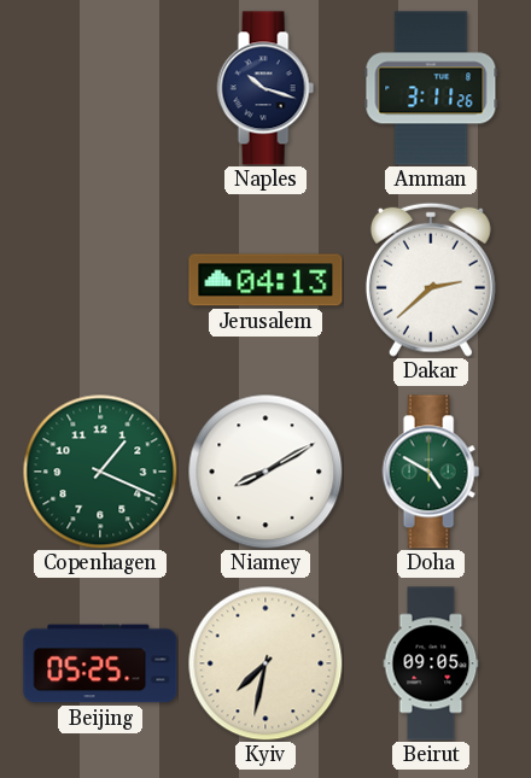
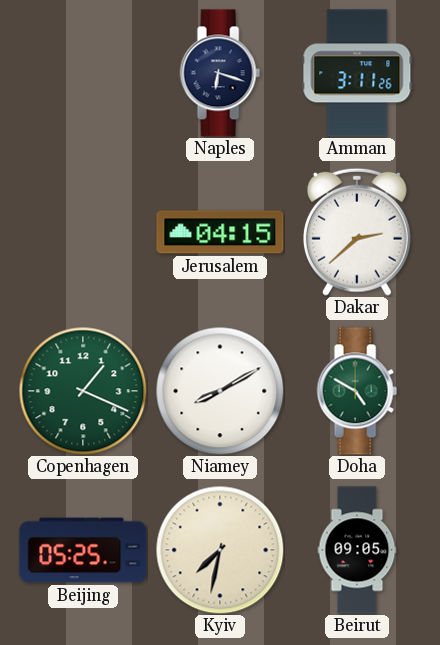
Naples: 10:18 -> 6:18 (220, 73)
Jerusalem: 04:13 -> 04:15 (220, 232)
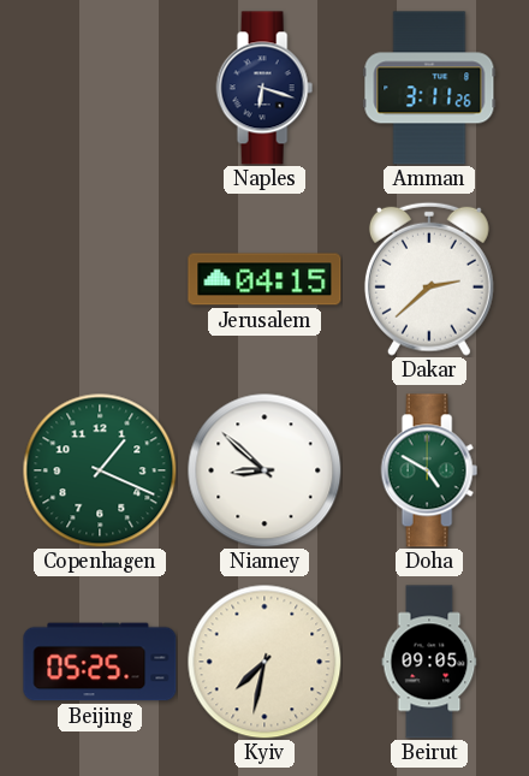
Niamey: 8:10 -> 8:52 (264, 470)
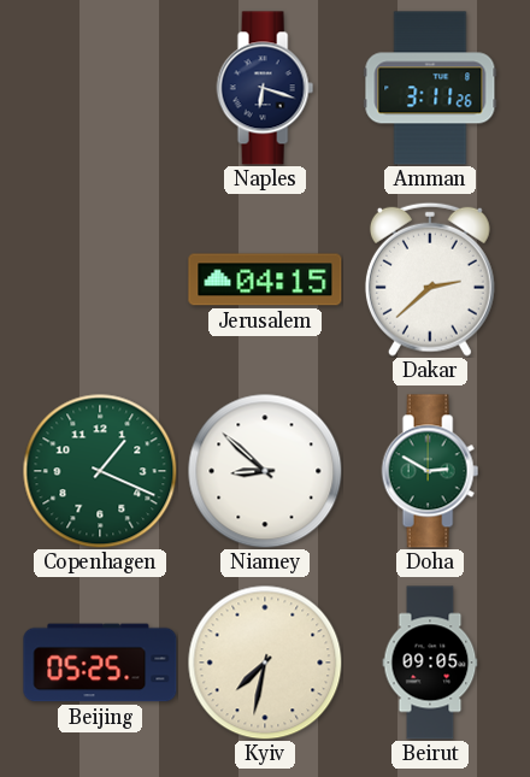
Doha: 4:50 -> 2:50 (430, 471)
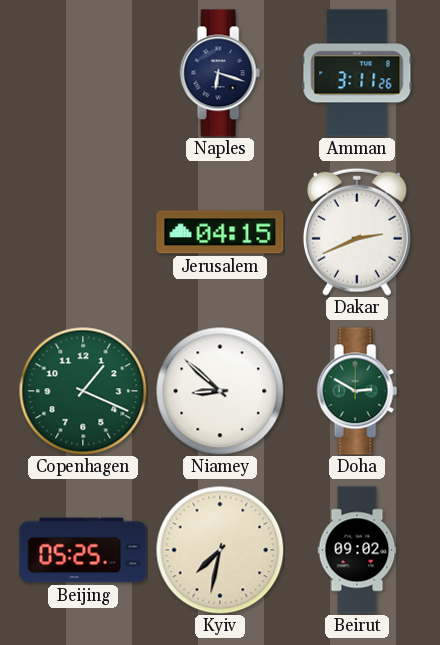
Dakar: 2:38 -> 2:41 (357, 232)
Beirut: 09:05 -> 09:02 (357, 550)
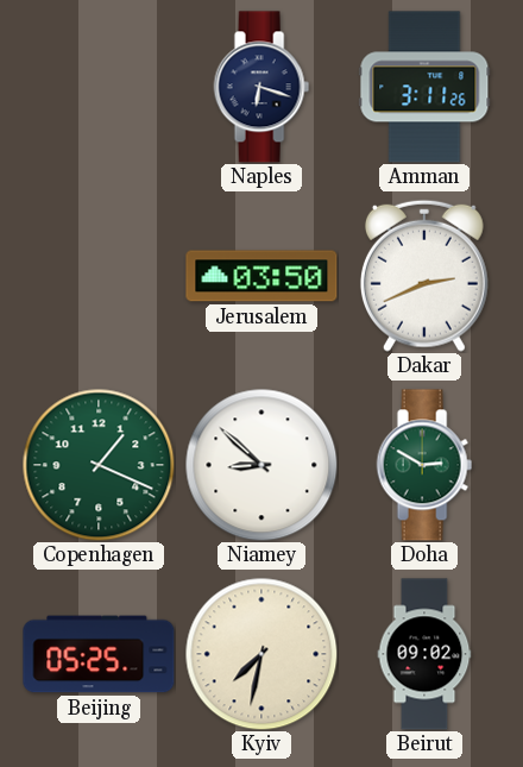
Jerusalem: 04:15 -> 03:50 (261, 276)
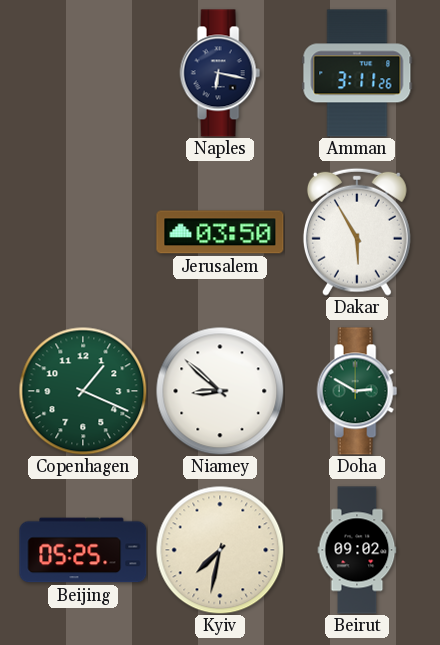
Naples: 6:18 -> 6:17 (220, 73)
Dakar: 2:41 -> 5:55 (357, 232)
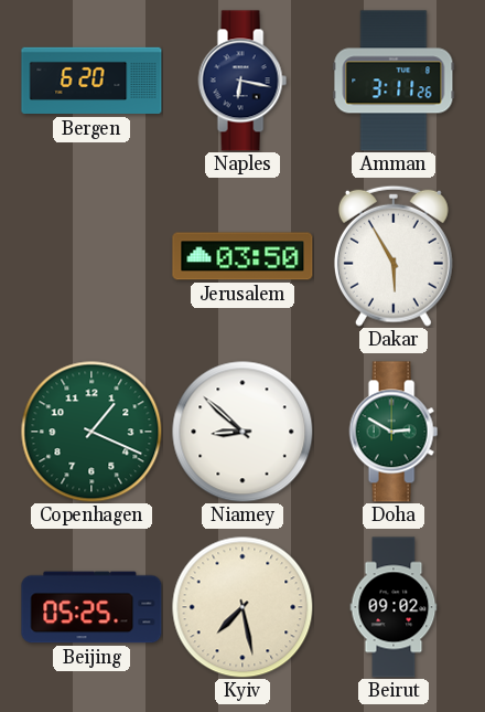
Bergen: none -> 6:20 (91, 81)
Kyiv: 7:32 -> 7:28 (242, 607)
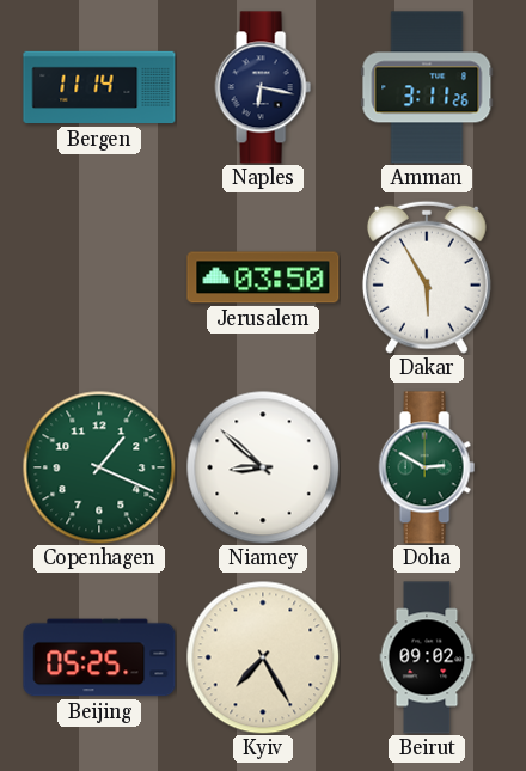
Bergen: 6:20 -> 11:14 (99, 87)
Kyiv: 7:28 -> 7:25 (263, 657)
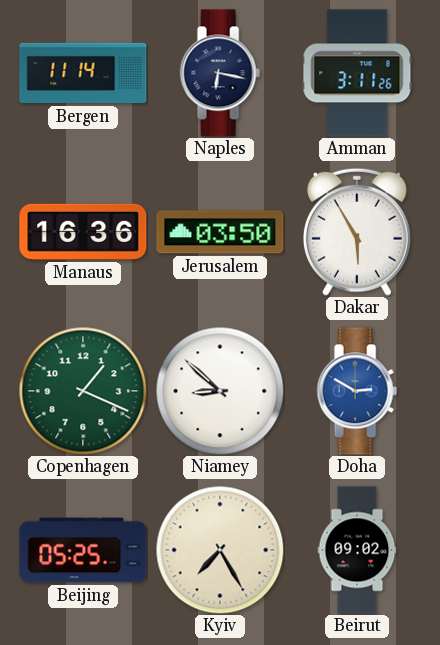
Manaus: none -> 16:36 (83, 232)
Doha dial: green -> blue (357, 391)
